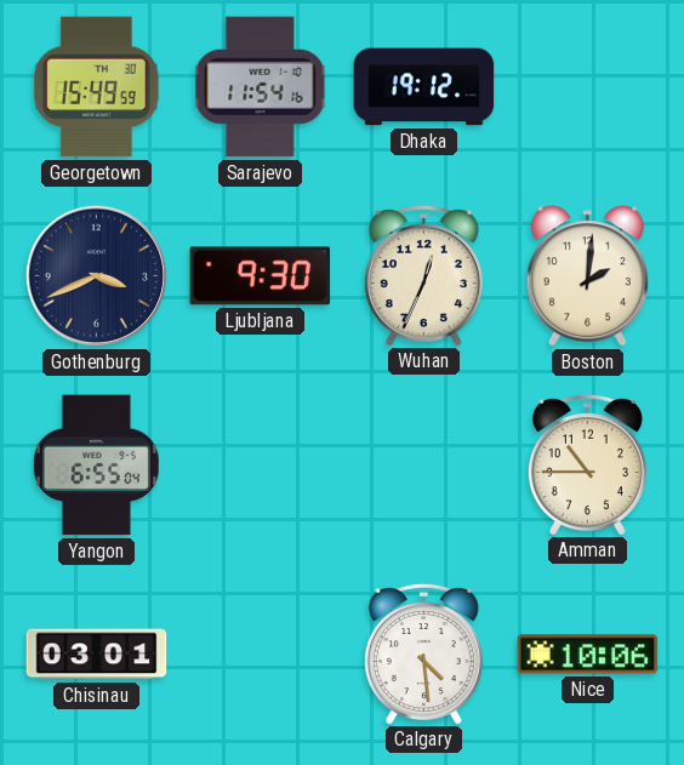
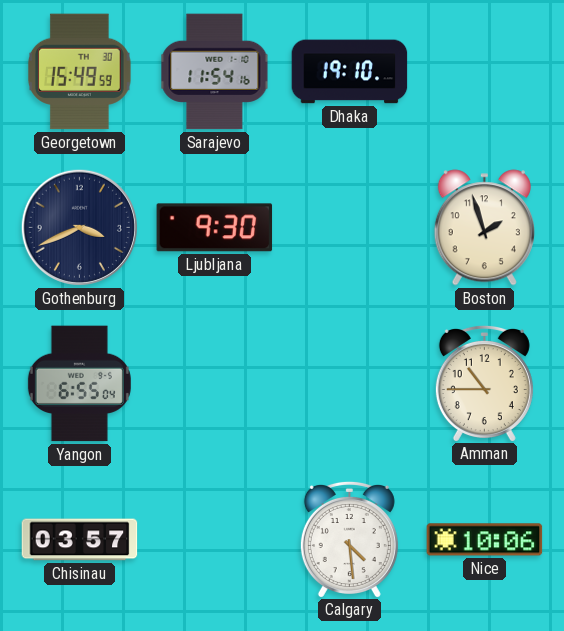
Dhaka: 19:12 -> 19:10 (350, 72)
Wuhan: 12:34 -> none (423, 275)
Boston: 2:01 -> 1:57 (484, 228)
Chisinau: 03:01 -> 03:57 (80, 540)
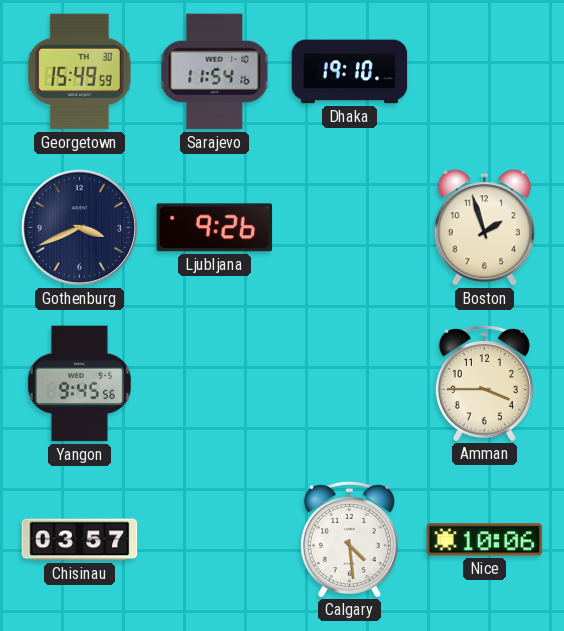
Ljubljana: 9:30 -> 9:26 (215, 228)
Yangon: 6:55 -> 9:45 (79, 384)
Amman: 10:45 -> 3:45 (484, 383)
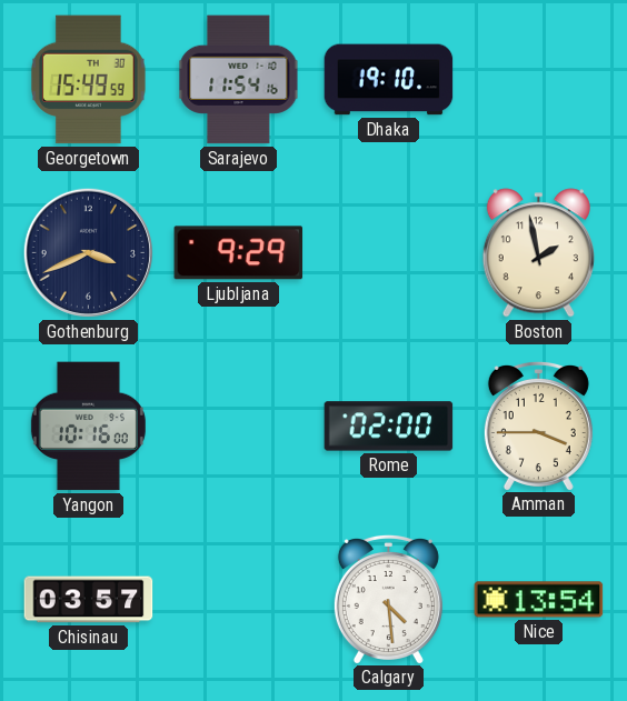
Ljubljana: 9:26 -> 9:29 (239, 253)
Boston: 1:57 -> 1:58 (538, 253)
Yangon: 9:45 -> 10:16 (88, 427)
Rome: none -> 02:00 (389, 427)
Nice: 10:06 -> 13:54 (539, 600)
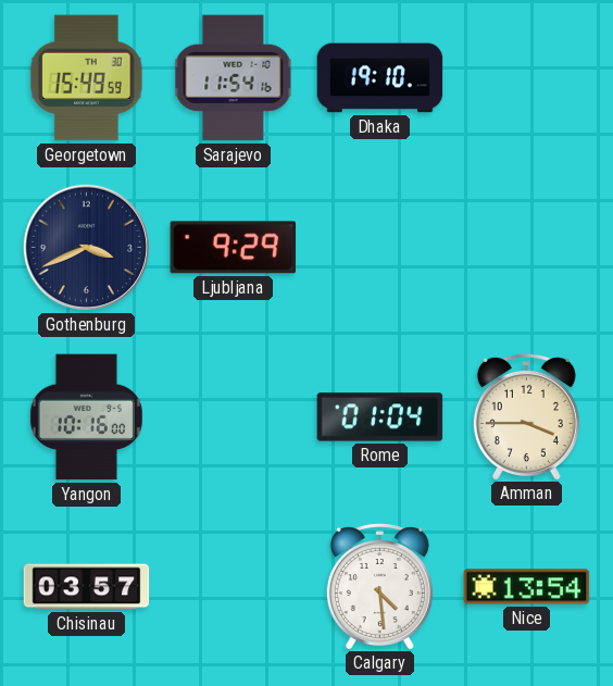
Boston: 1:58 -> none (538, 253)
Rome: 02:00 -> 01:04 (380, 417)
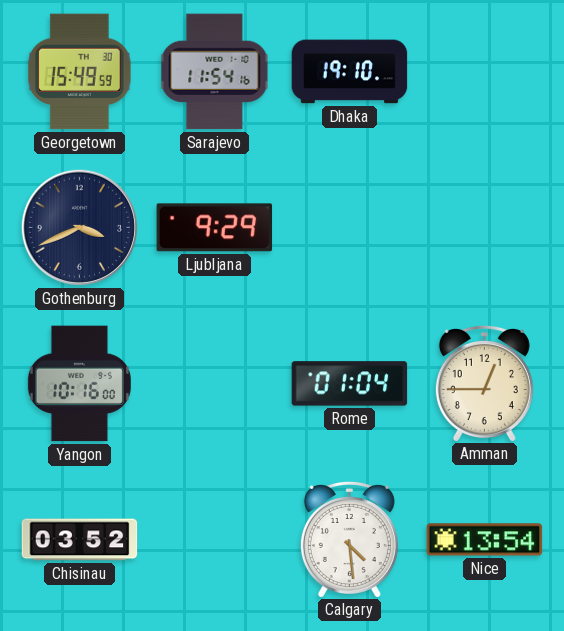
Amman: 3:45 -> 12:45 (484, 383)
Chisinau: 03:57 -> 03:52 (80, 540)
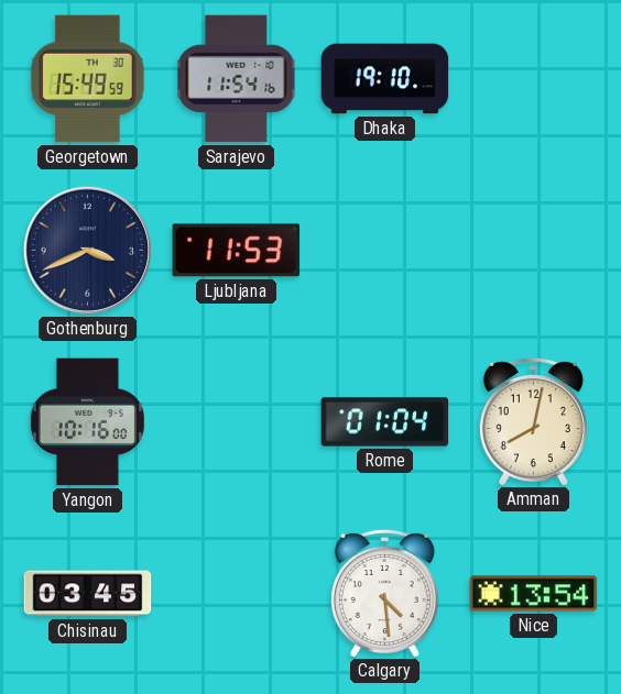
Ljubljana: 9:29 -> 11:53 (237, 251)
Amman: 12:45 -> 8:02 (533, 421)
Chisinau: 03:52 -> 03:45 (88, 594)
